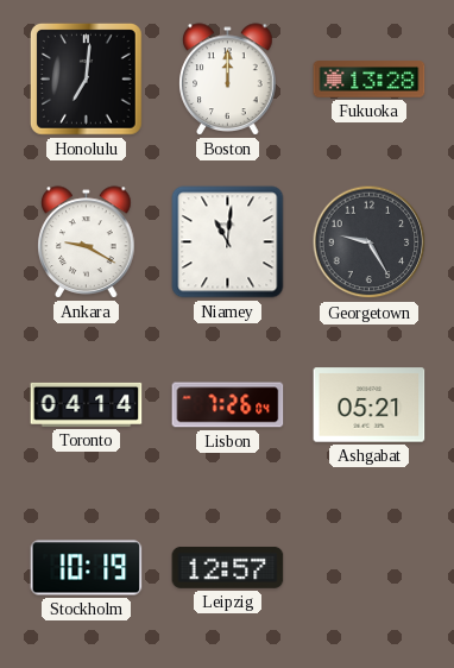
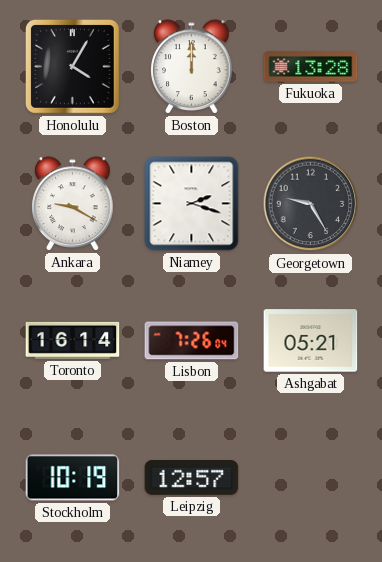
Honolulu: 7:01 -> 4:05 (73, 67)
Niamey: 11:01 -> 2:18 (192, 204)
Toronto: 04:14 -> 16:14 (73, 340)
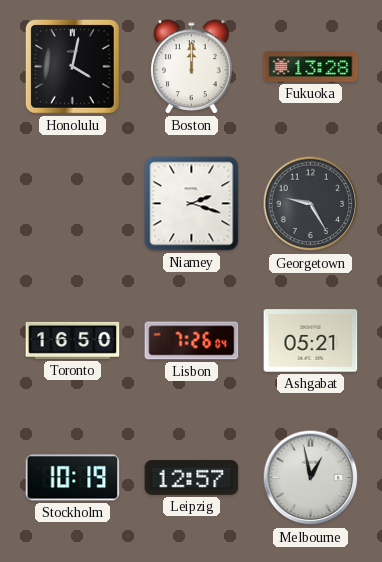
Honolulu: 4:05 -> 4:02 (73, 67)
Ankara: 9:20 -> none (73, 204)
Toronto: 16:14 -> 16:50 (73, 340)
Melbourne: none -> 12:58 (311, 478)
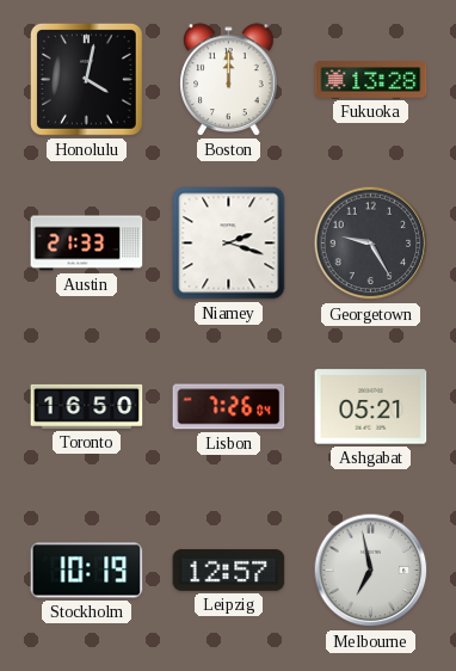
Austin: none -> 21:33 (87, 244)
Melbourne: 12:58 -> 6:58 (371, 571)
